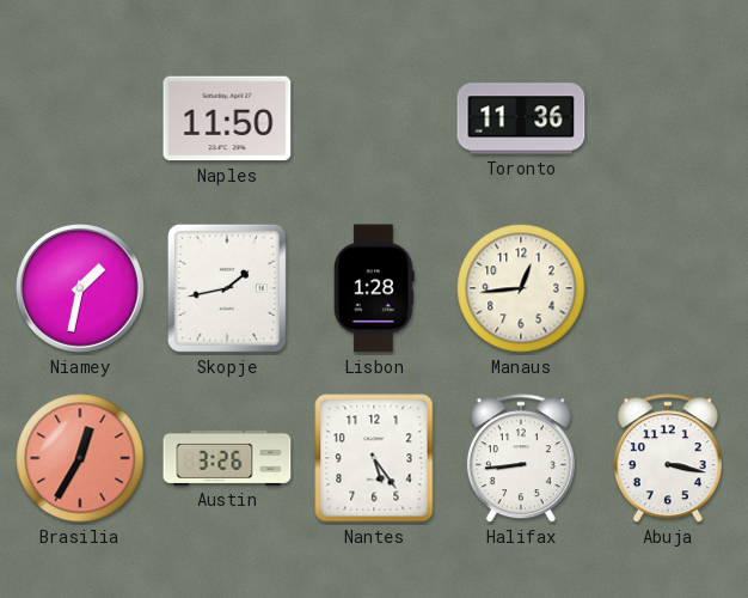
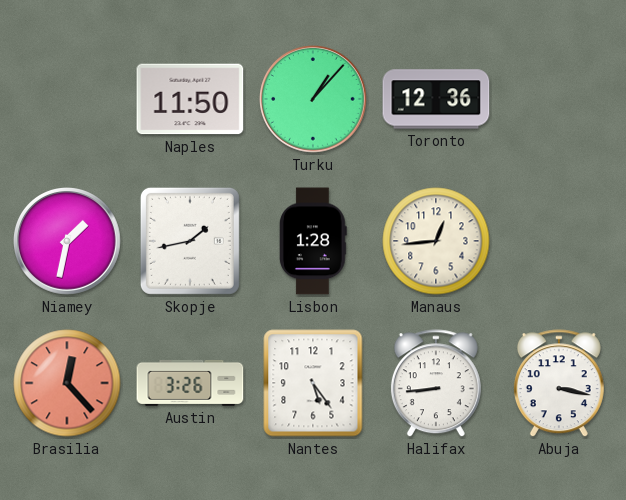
Turku: none -> 1:07 (314, 100)
Toronto: 11:36 -> 12:36 (436, 99)
Brasilia: 12:35 -> 12:23 (67, 383)
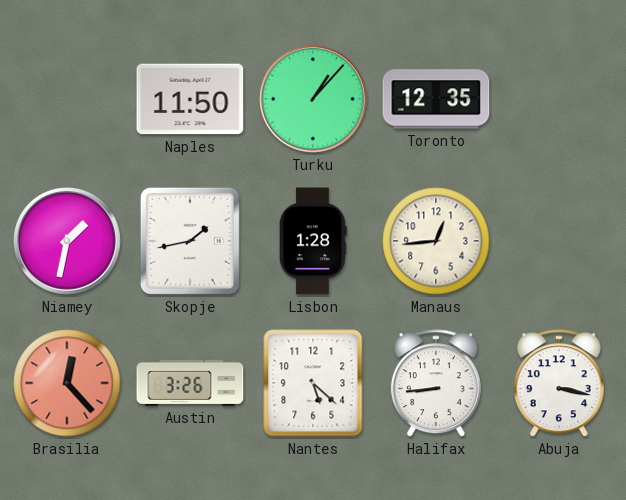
Toronto: 12:36 -> 12:35 (436, 99)
Nantes: 5:24 -> 5:22 (313, 383)
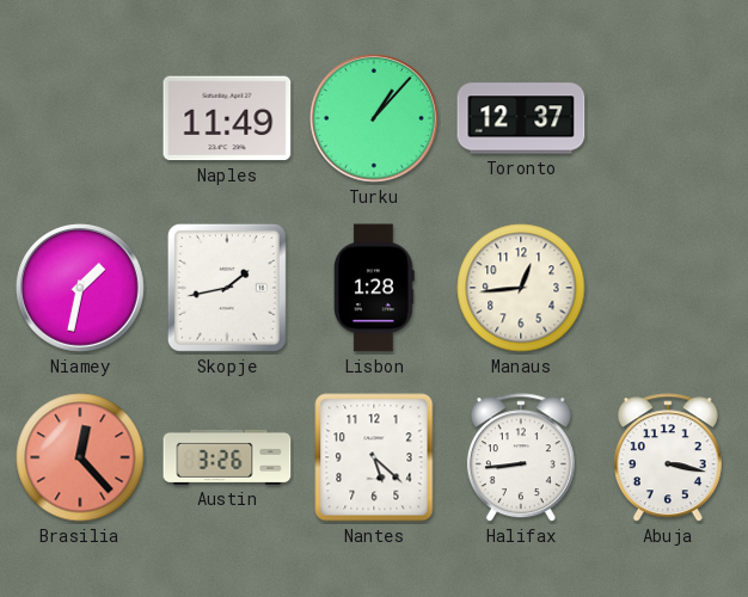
Naples: 11:50 -> 11:49 (227, 118)
Toronto: 12:35 -> 12:37 (521, 118)
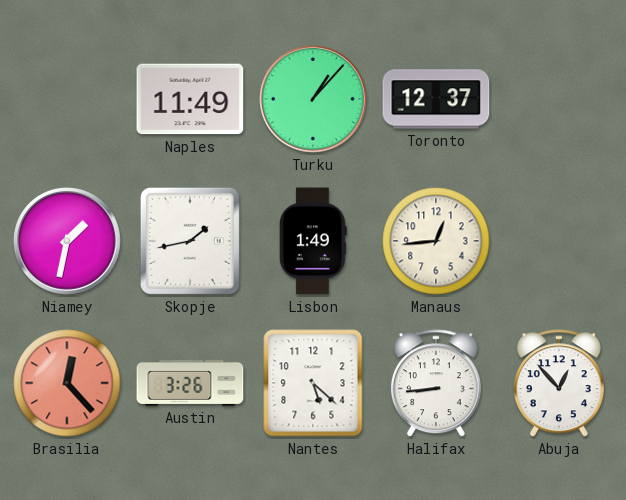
Lisbon: 1:28 -> 1:49 (314, 241)
Abuja: 3:17 -> 12:53 (559, 384)
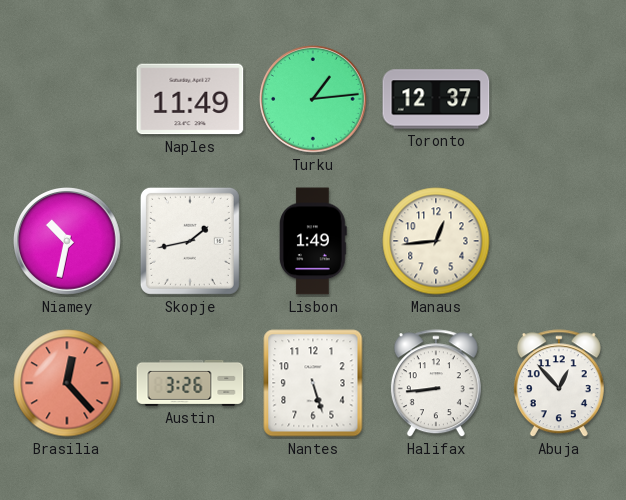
Turku: 1:07 -> 1:14 (314, 100)
Niamey: 1:32 -> 10:32 (68, 242)
Nantes: 5:22 -> 5:27 (313, 383)
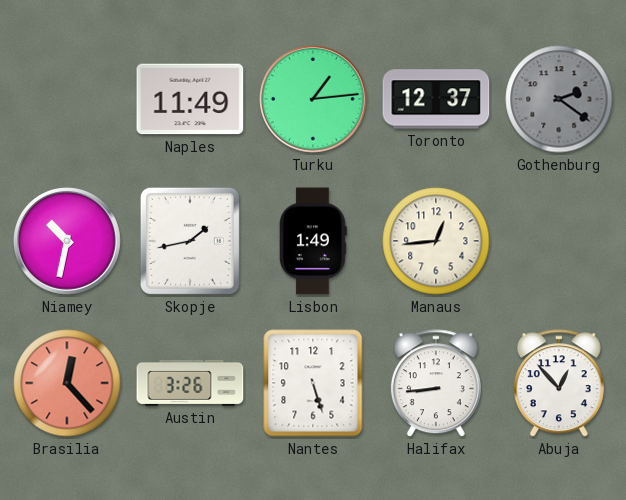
Gothenburg: none -> 2:21 (559, 99)
